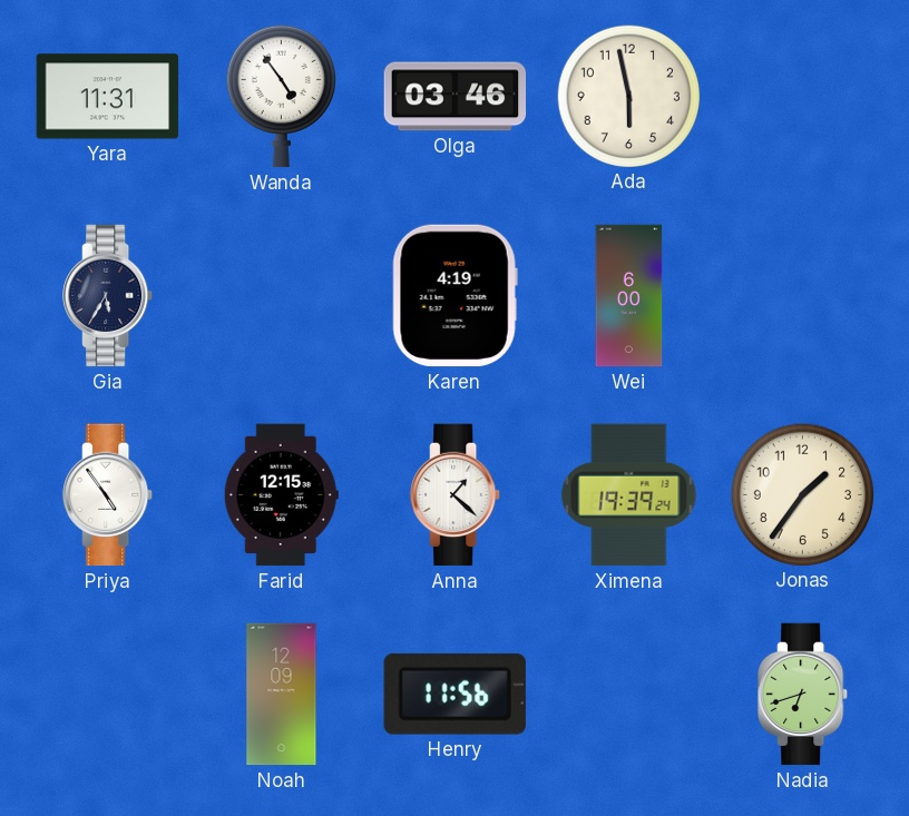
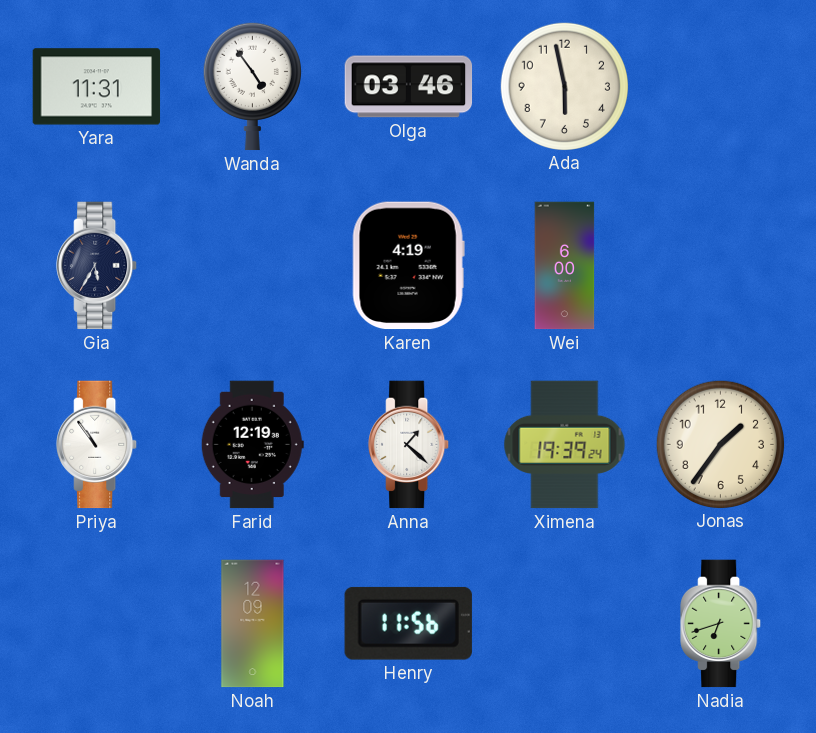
Priya: 4:54 -> 10:54 (97, 445)
Farid: 12:15 -> 12:19 (252, 445)
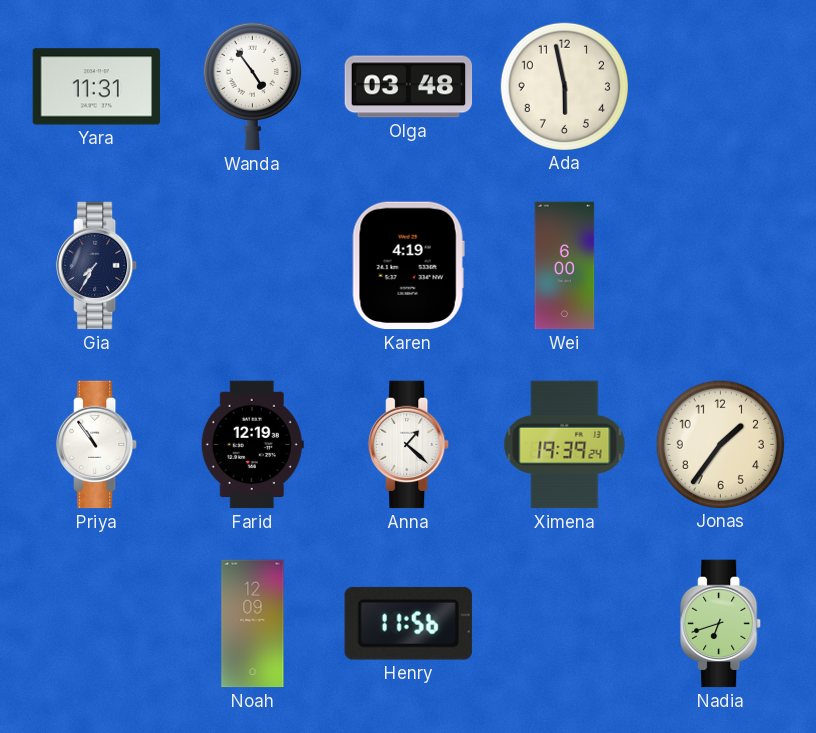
Olga: 03:46 -> 03:48 (409, 87)
Gia: 5:35 -> 7:35 (97, 266)
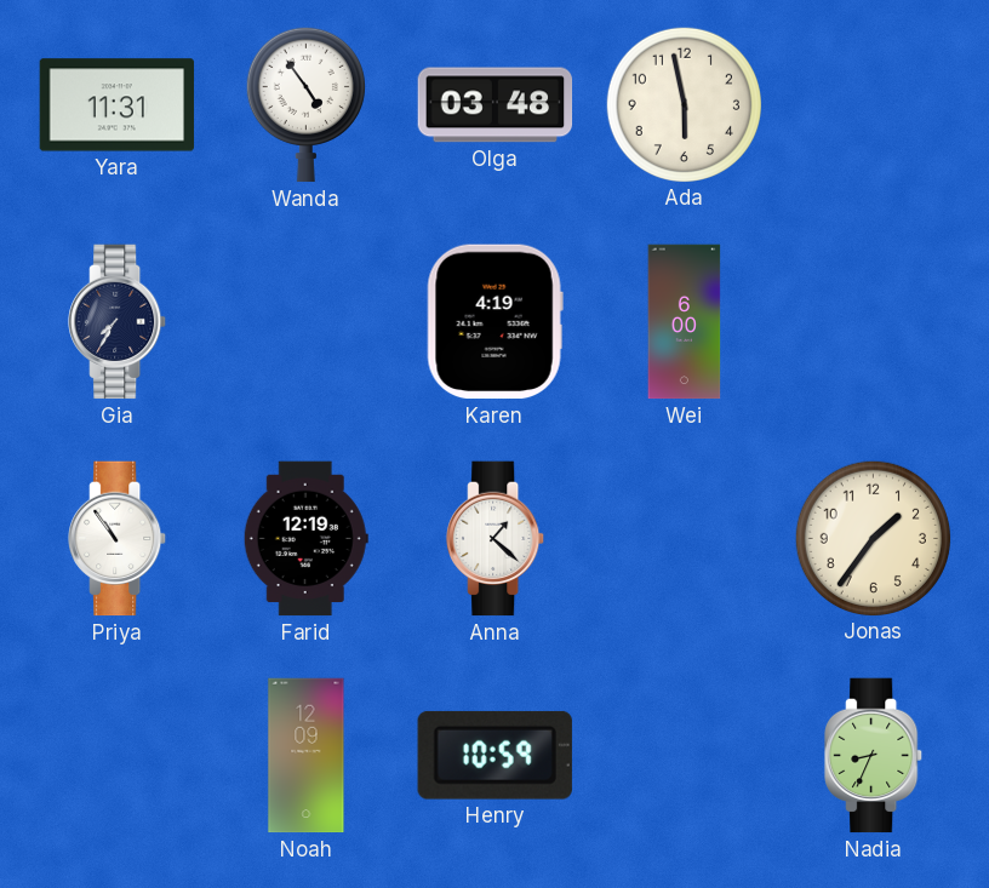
Ximena: 19:39 -> none (565, 445)
Henry: 11:56 -> 10:59 (494, 755)
Nadia: 6:42 -> 8:34 (874, 756)
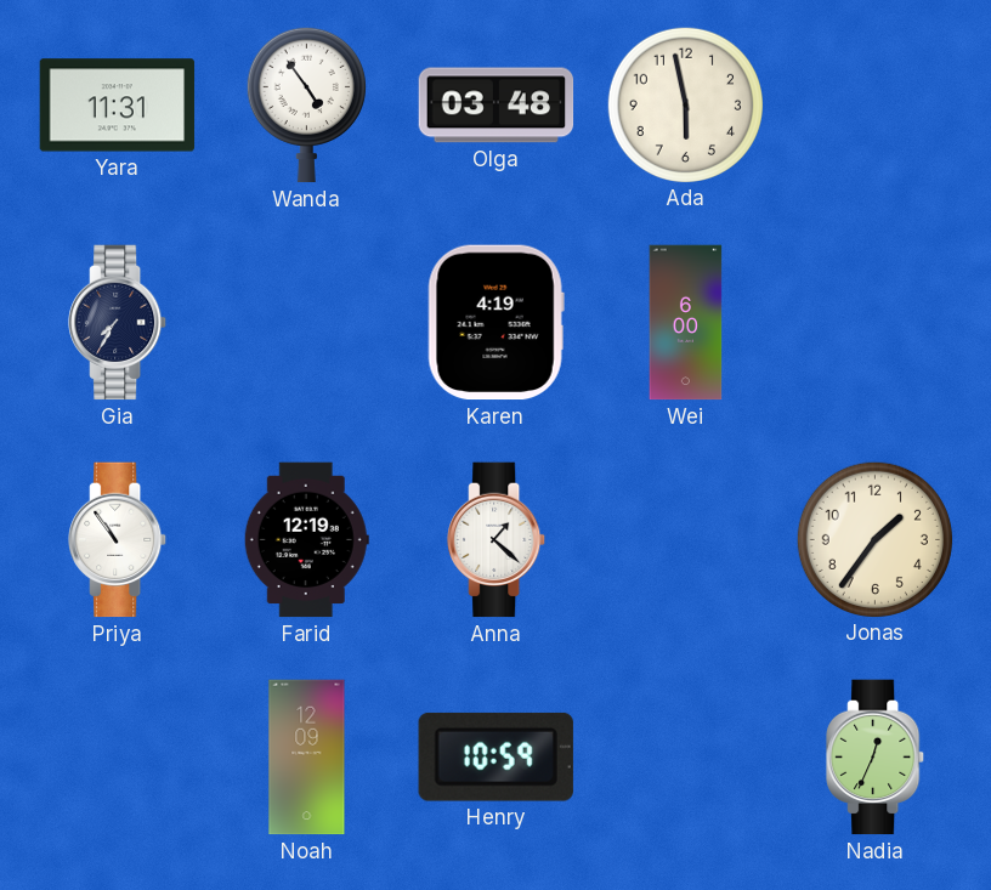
Nadia: 8:34 -> 12:34 (876, 758)
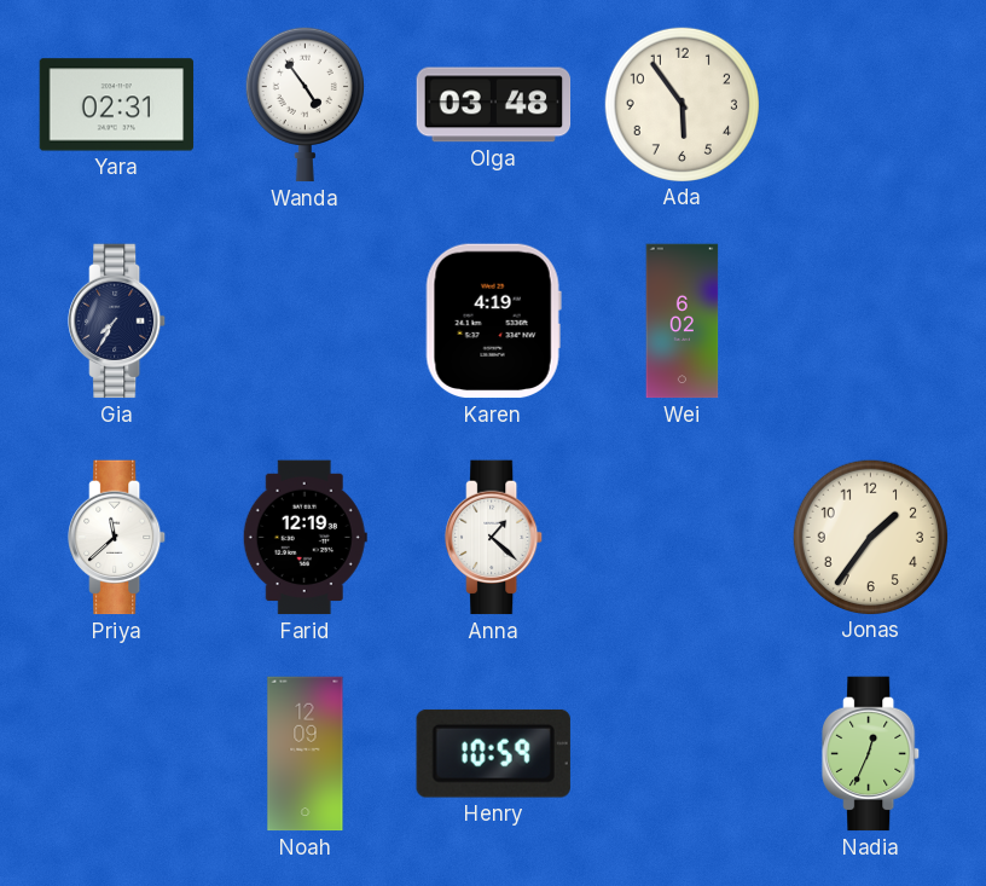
Yara: 11:31 -> 02:31 (117, 105)
Ada: 5:58 -> 5:54 (681, 104)
Wei: 6:00 -> 6:02 (683, 322)
Priya: 10:54 -> 11:38 (117, 538)
